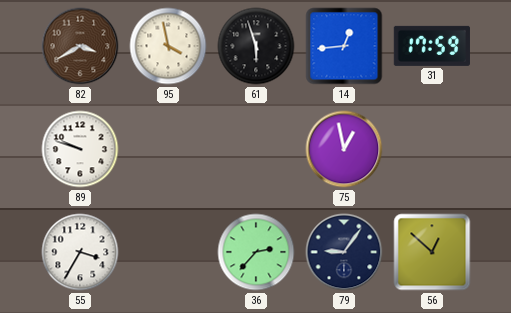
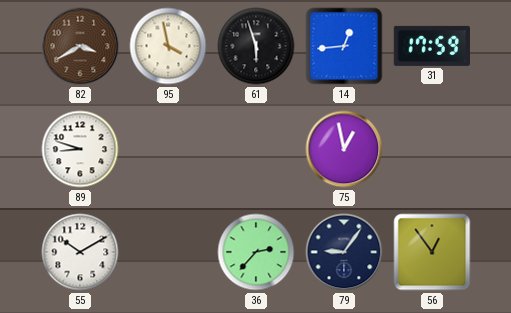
89: 9:48 -> 8:48 (80, 149)
55: 3:35 -> 10:10 (80, 252)
56: 12:52 -> 12:54 (432, 252)
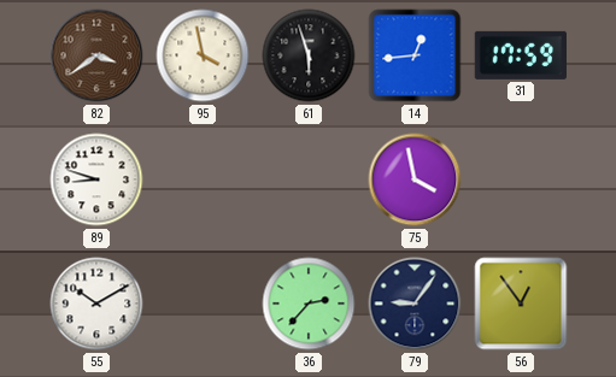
82: 3:40 -> 3:39 (96, 55)
75: 12:58 -> 3:58 (415, 179)
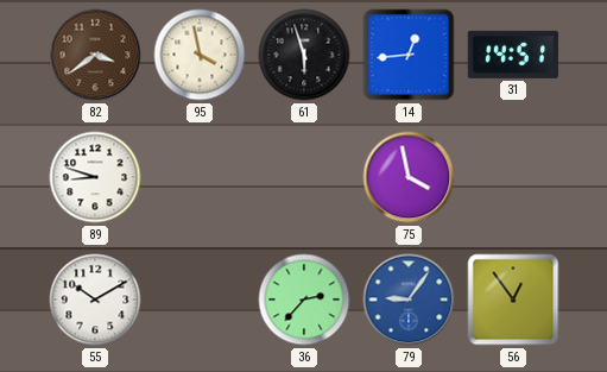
31: 17:59 -> 14:51 (513, 55)
79 dial: navy -> blue (409, 300)
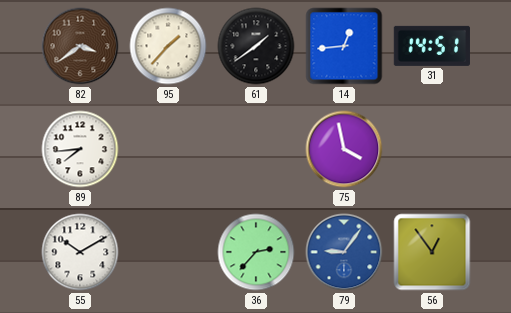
95: 3:58 -> 1:37 (168, 46)
61: 5:57 -> 1:39 (256, 46)
89: 8:48 -> 7:44 (80, 149)
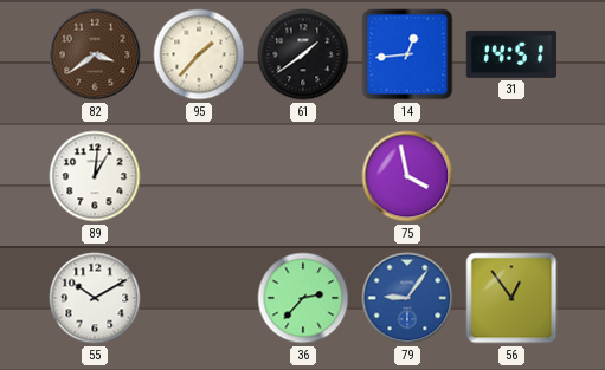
89: 7:44 -> 1:01 (95, 176)
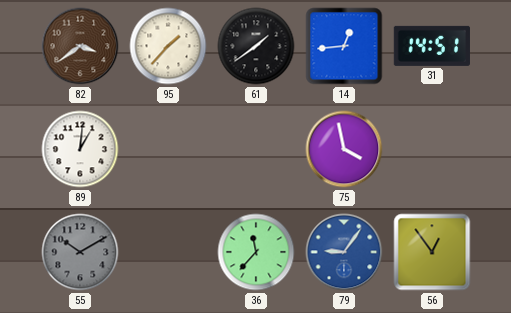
55 dial: white -> grey (80, 252)
36: 2:37 -> 11:37 (256, 252)
